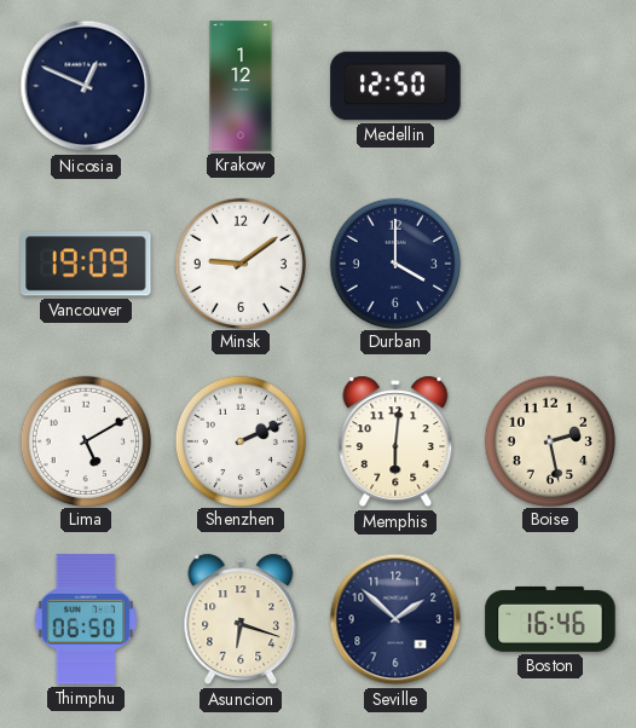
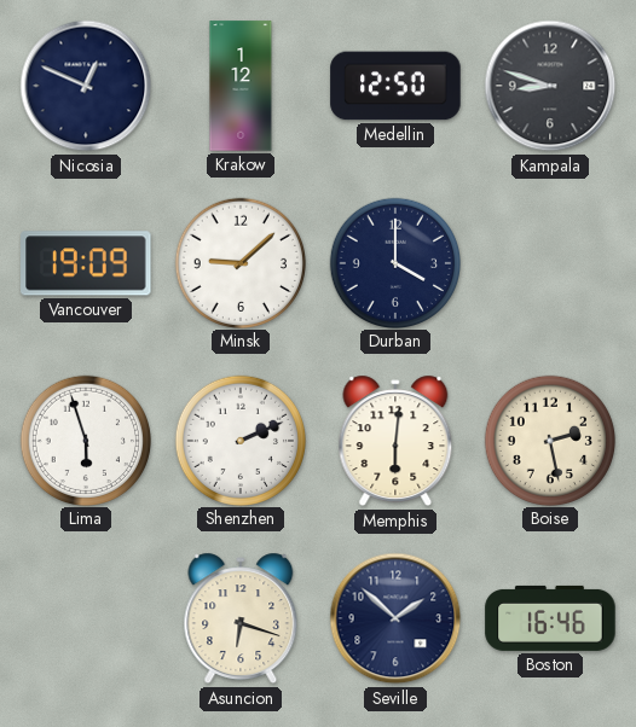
Kampala: none -> 8:48 (550, 86)
Minsk: 9:09 -> 9:08 (239, 262)
Lima: 5:10 -> 5:57 (85, 440)
Thimphu: 06:50 -> none (85, 619)
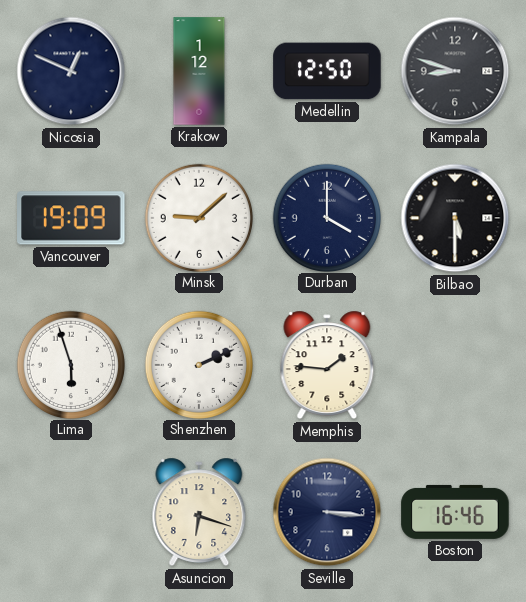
Bilbao: none -> 5:30 (455, 218)
Memphis: 6:01 -> 1:46 (327, 365)
Boise: 2:28 -> none (549, 440)
Seville: 1:52 -> 3:16 (327, 512)
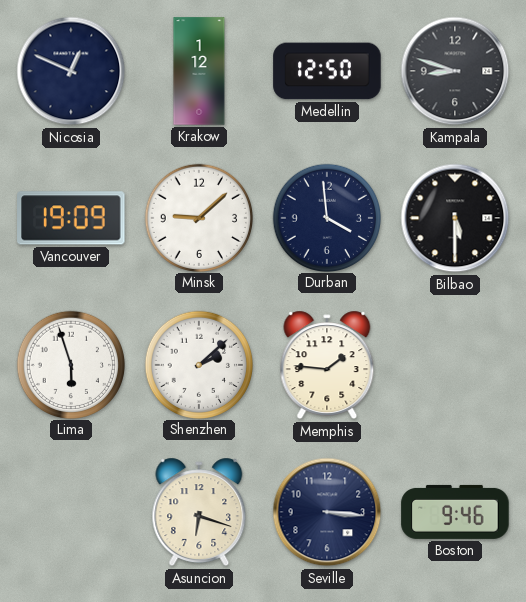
Durban: 4:00 -> 3:59 (326, 217)
Shenzhen: 2:11 -> 2:08 (198, 364)
Boston: 16:46 -> 9:46 (455, 512)
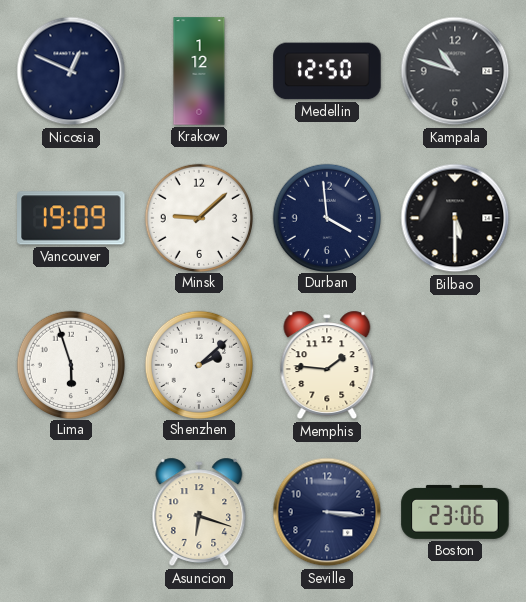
Kampala: 8:48 -> 10:48 (455, 71)
Boston: 9:46 -> 23:06 (455, 512)
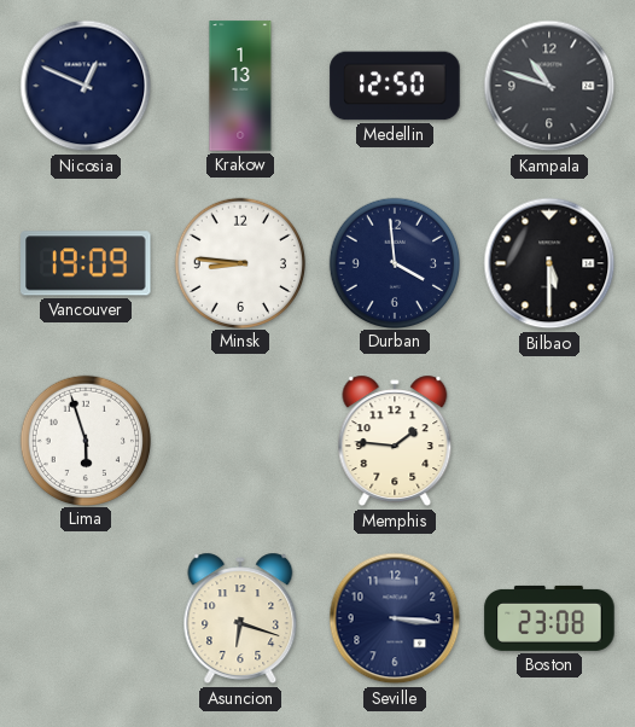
Krakow: 1:12 -> 1:13 (240, 86)
Minsk: 9:08 -> 8:46 (239, 262)
Shenzhen: 2:08 -> none (198, 364)
Boston: 23:06 -> 23:08 (549, 618)
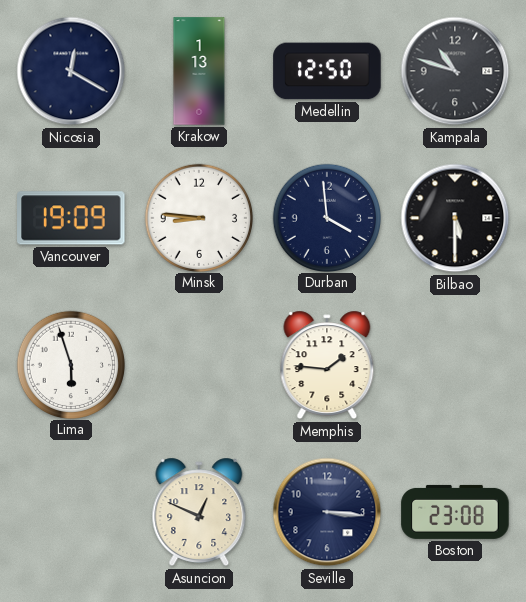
Nicosia: 12:49 -> 12:20 (71, 71)
Asuncion: 6:18 -> 12:49 (199, 512)
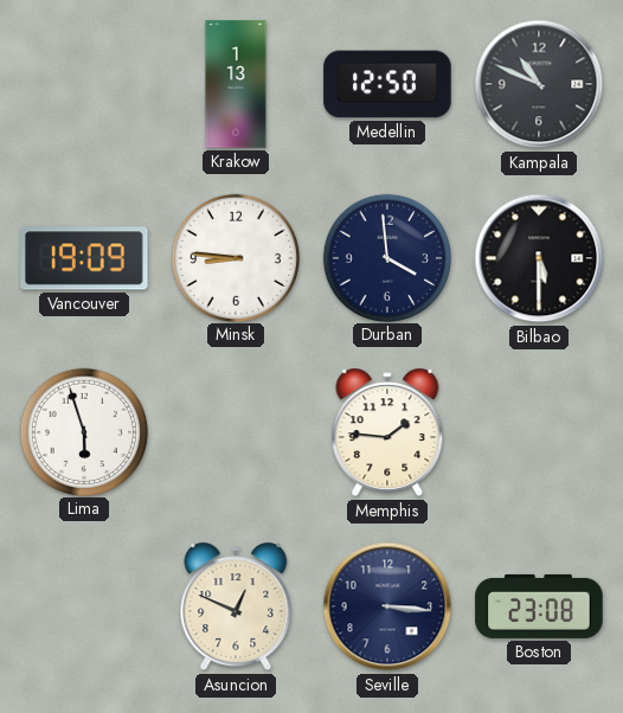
Nicosia: 12:20 -> none (71, 71)
Kampala: 10:48 -> 10:49 (539, 84)
